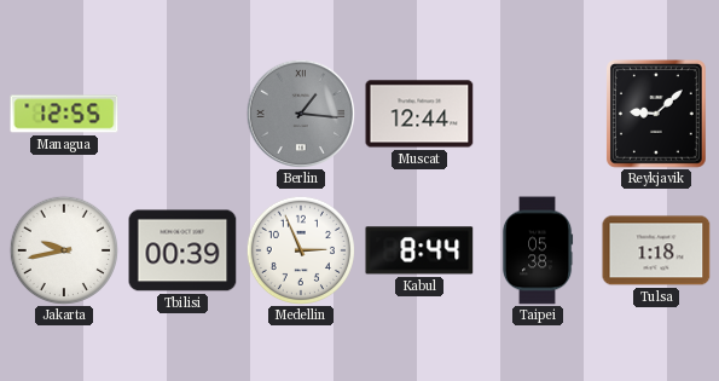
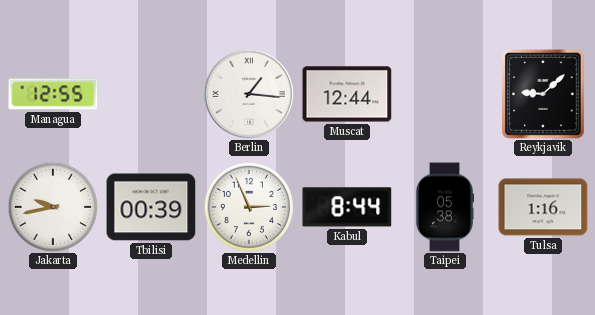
Berlin dial: grey -> white (248, 93)
Tulsa: 1:18 -> 1:16 (543, 207)
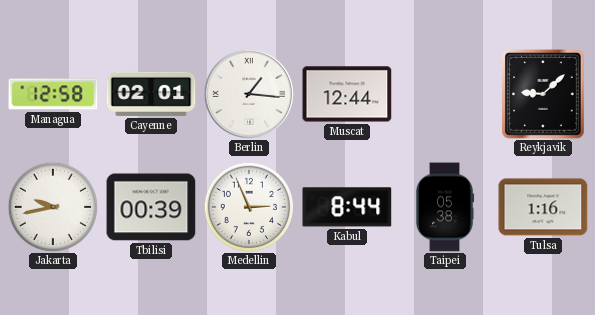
Managua: 12:55 -> 12:58 (53, 94)
Cayenne: none -> 02:01 (151, 94)
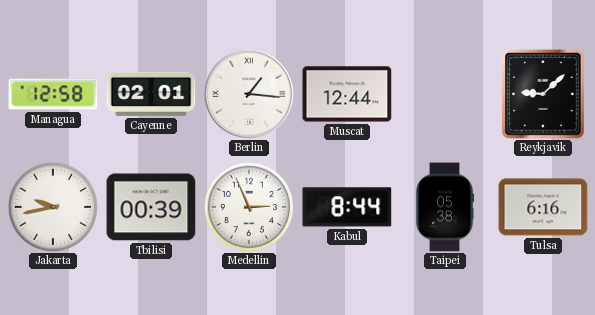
Tulsa: 1:16 -> 6:16 (543, 207)
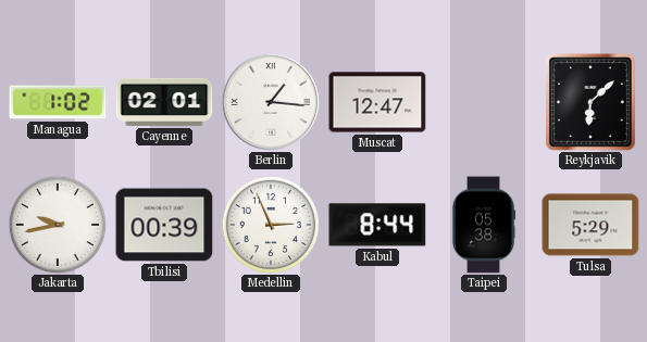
Managua: 12:58 -> 1:02 (58, 102)
Muscat: 12:44 -> 12:47 (377, 102)
Reykjavik: 9:08 -> 6:08 (592, 102)
Tulsa: 6:16 -> 5:29 (590, 225)
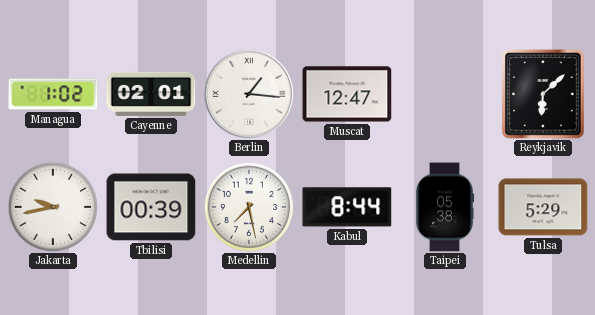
Medellin: 2:56 -> 7:28 (249, 207)
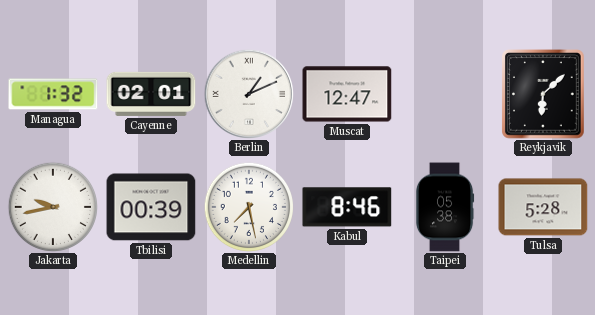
Managua: 1:02 -> 1:32 (53, 94)
Berlin: 1:16 -> 1:11 (248, 93)
Kabul: 8:44 -> 8:46 (347, 207)
Tulsa: 5:29 -> 5:28 (543, 207)
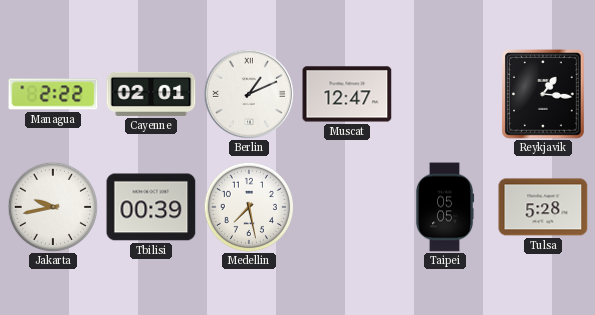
Managua: 1:32 -> 2:22 (53, 94)
Reykjavik: 6:08 -> 1:16 (544, 94)
Kabul: 8:46 -> none (347, 207)
Taipei: 05:38 -> 05:05 (445, 207)
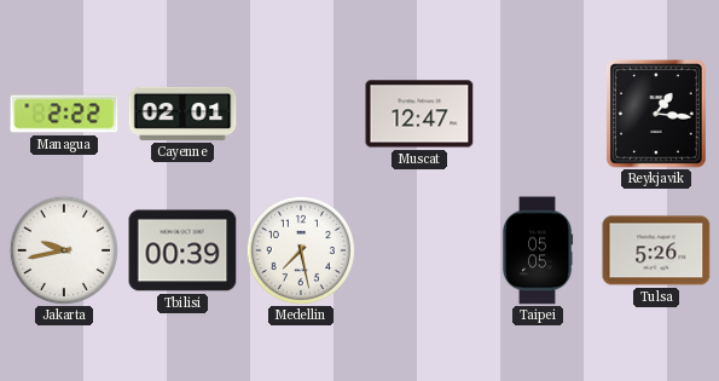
Berlin: 1:11 -> none (248, 93)
Tulsa: 5:28 -> 5:26 (656, 250)
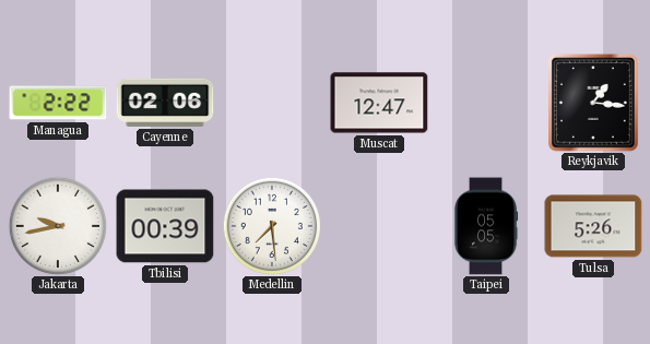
Cayenne: 02:01 -> 02:06 (165, 103)
Medellin: 7:28 -> 7:29 (272, 226)
